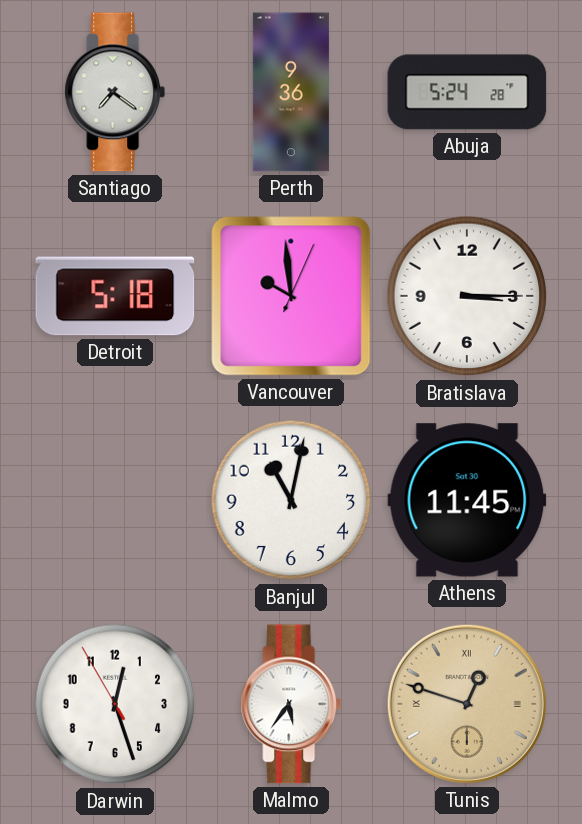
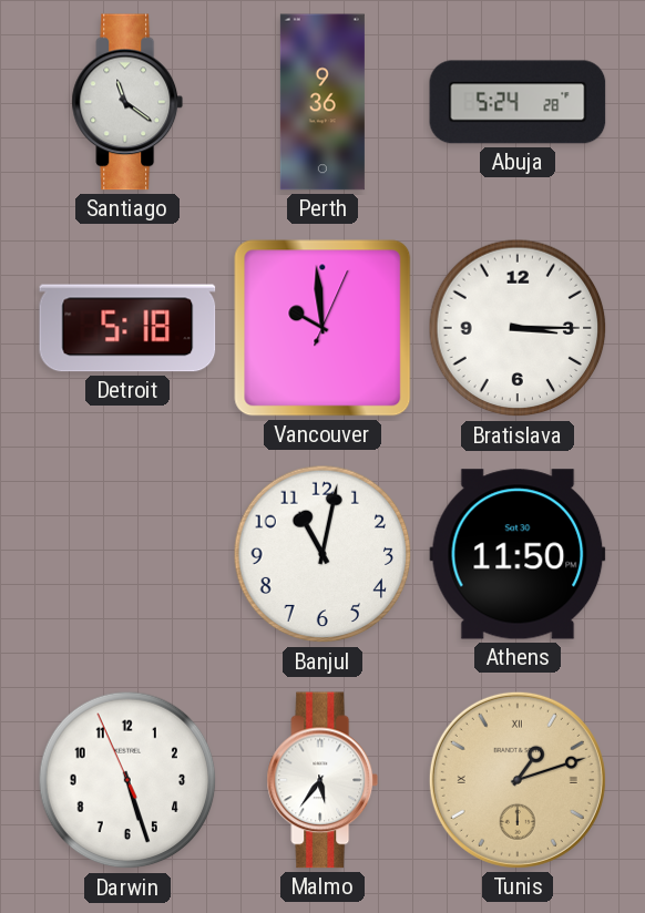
Santiago: 7:21 -> 11:21 (127, 102)
Athens: 11:45 -> 11:50 (518, 554)
Darwin: 12:26 -> 5:26 (127, 780)
Tunis: 12:48 -> 1:12 (518, 780)
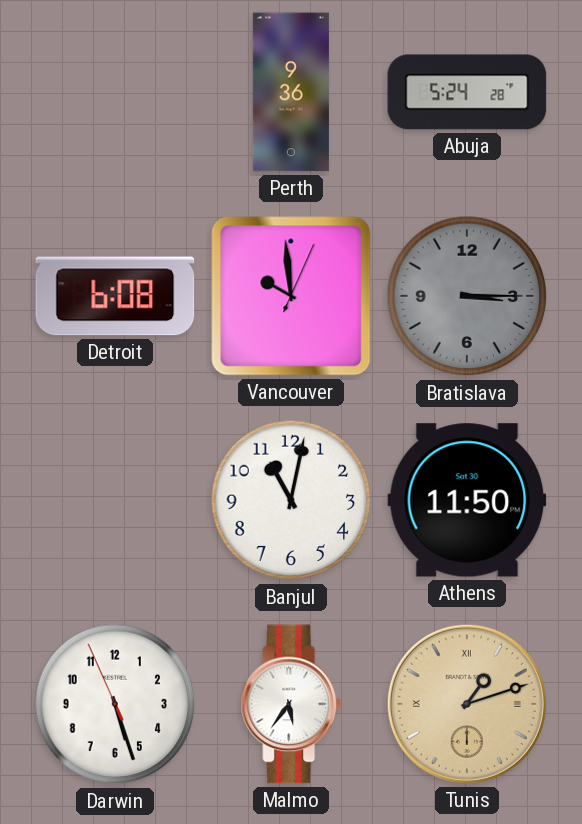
Santiago: 11:21 -> none (127, 102)
Detroit: 5:18 -> 6:08 (115, 296)
Bratislava dial: white -> grey (467, 296)
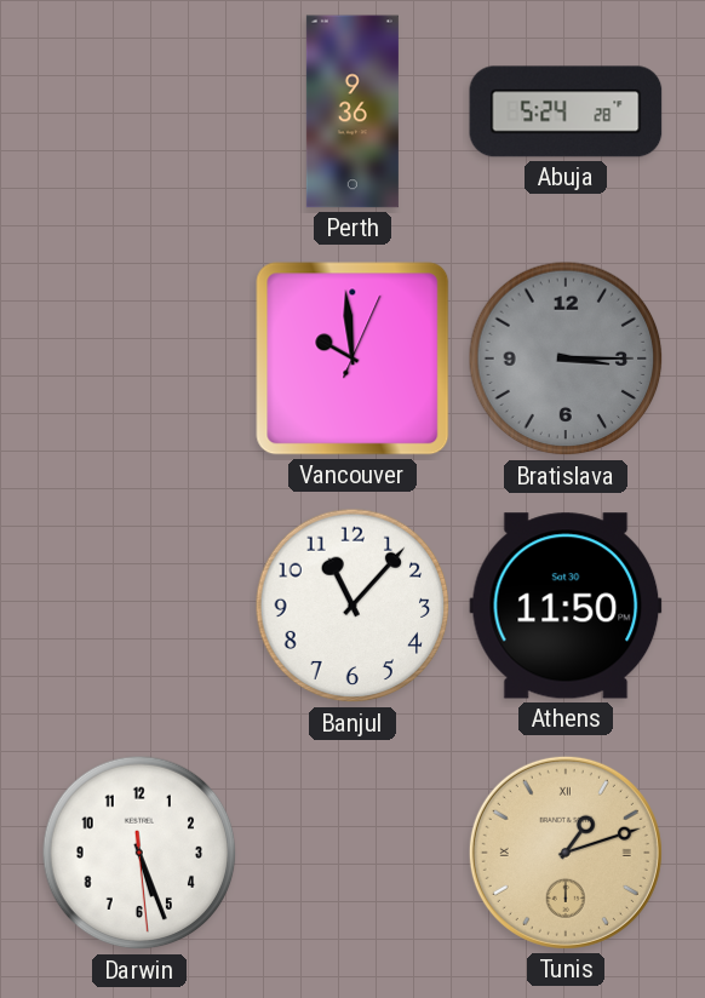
Detroit: 6:08 -> none (115, 296)
Banjul: 11:02 -> 11:07 (352, 606)
Darwin: 5:26:56 -> 5:26:29 (139, 853)
Malmo: 5:36 -> none (291, 704)
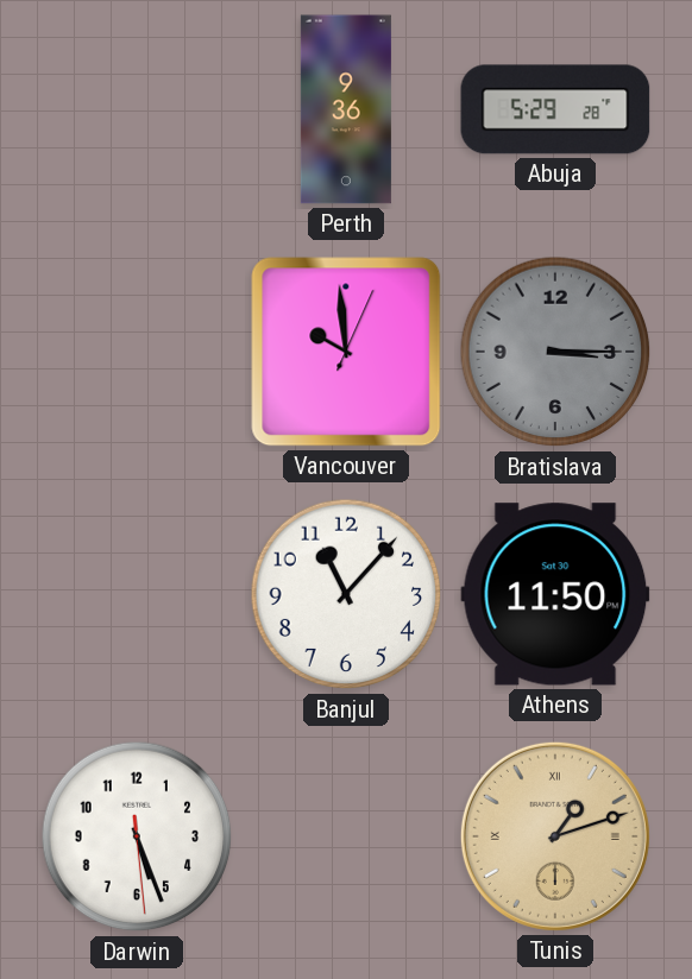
Abuja: 5:24 -> 5:29 (555, 109)
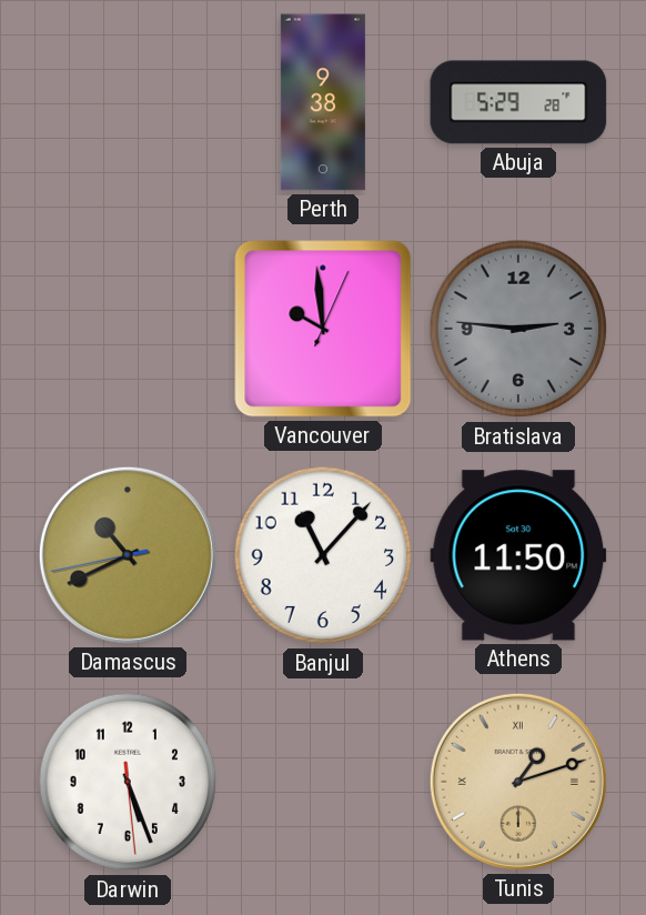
Perth: 9:36 -> 9:38 (323, 102)
Bratislava: 3:15 -> 2:46 (518, 329)
Damascus: none -> 10:40 (128, 555)
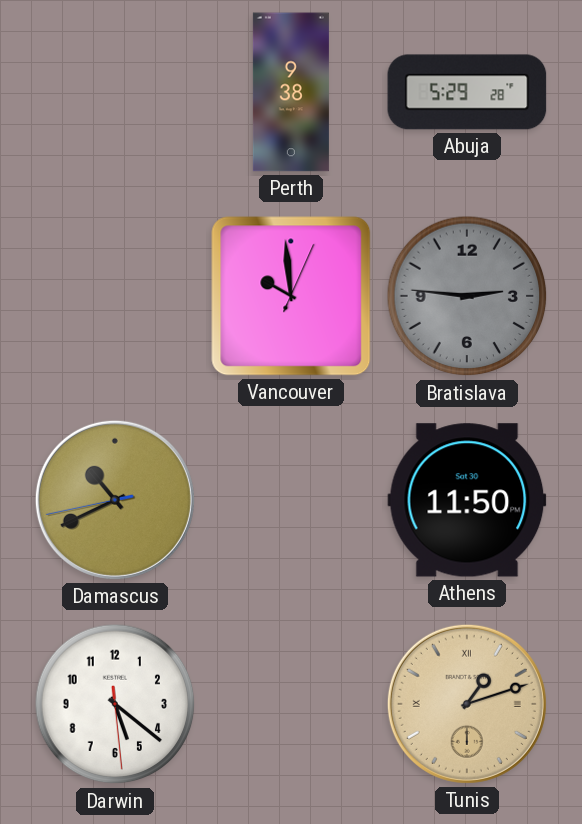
Banjul: 11:07 -> none (323, 555)
Darwin: 5:26 -> 5:21 (115, 704)
